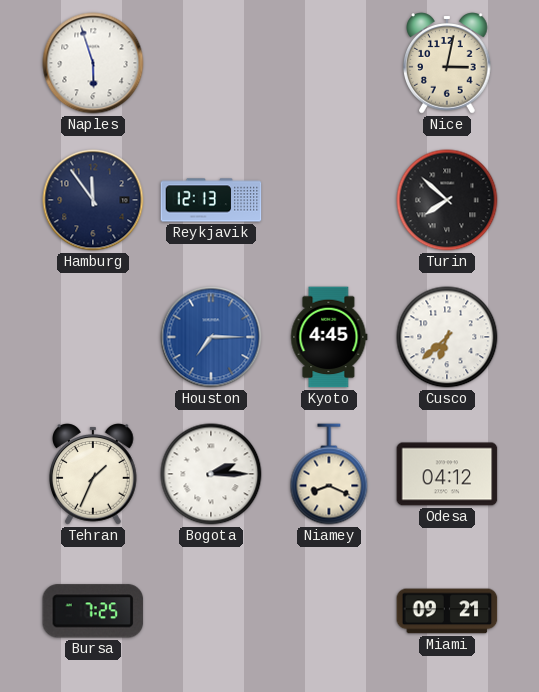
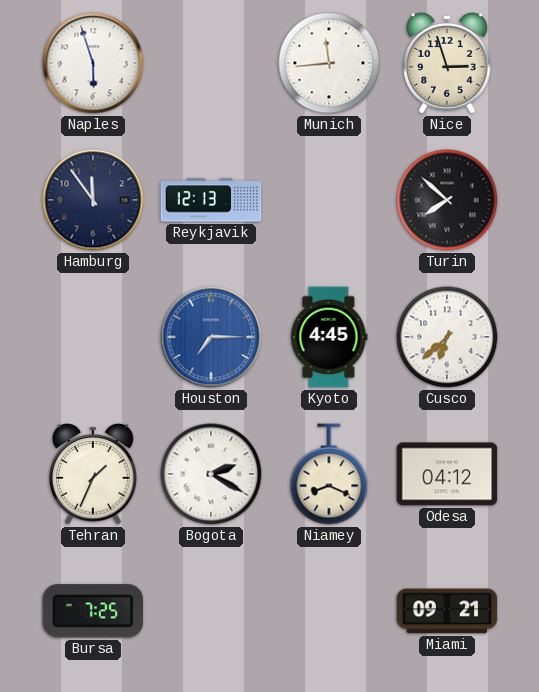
Munich: none -> 11:44 (329, 63)
Nice: 3:02 -> 2:57 (448, 63)
Bogota: 2:15 -> 2:20 (211, 474)
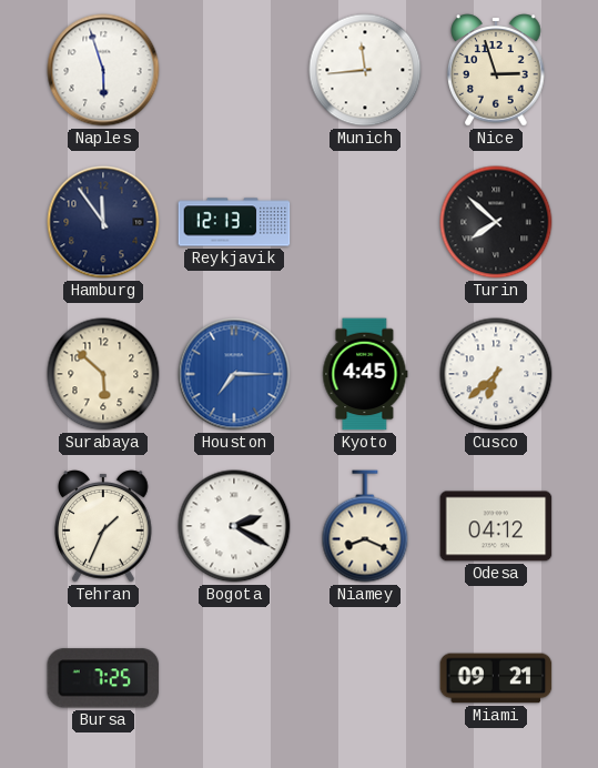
Surabaya: none -> 5:52 (103, 374)
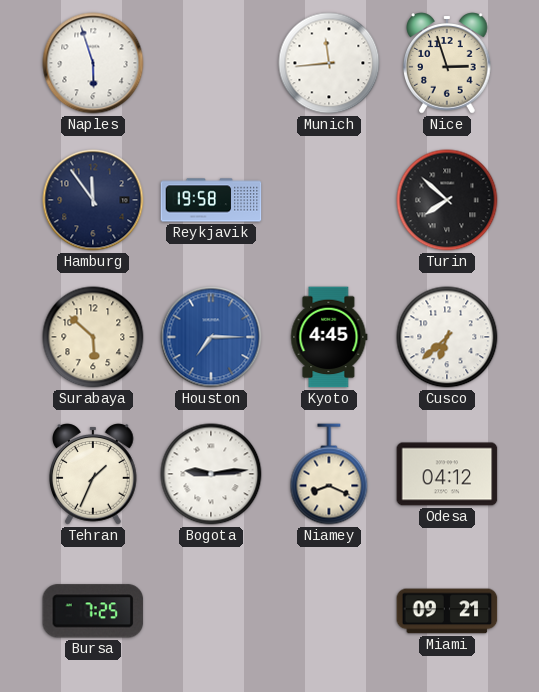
Reykjavik: 12:13 -> 19:58 (211, 200)
Bogota: 2:20 -> 9:14 (211, 474)
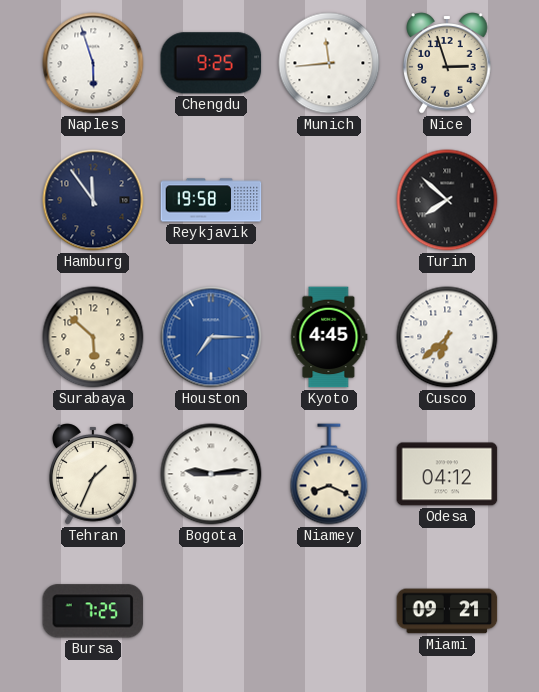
Chengdu: none -> 9:25 (211, 63)
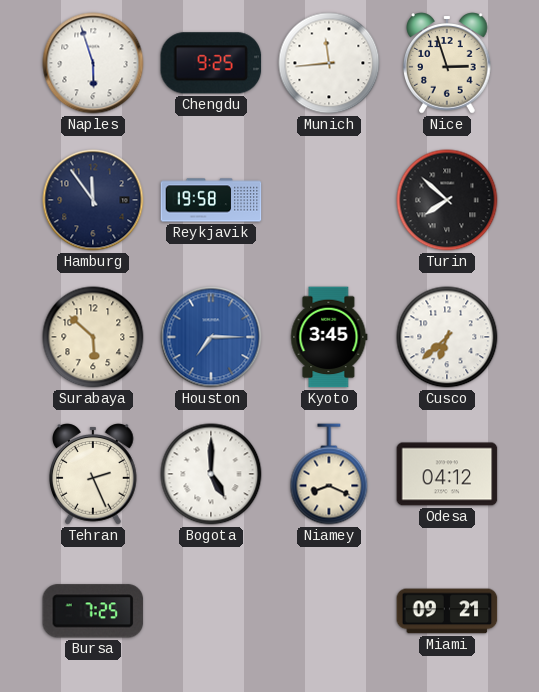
Kyoto: 4:45 -> 3:45 (329, 337)
Tehran: 1:34 -> 2:26 (94, 474)
Bogota: 9:14 -> 5:00 (211, 474)
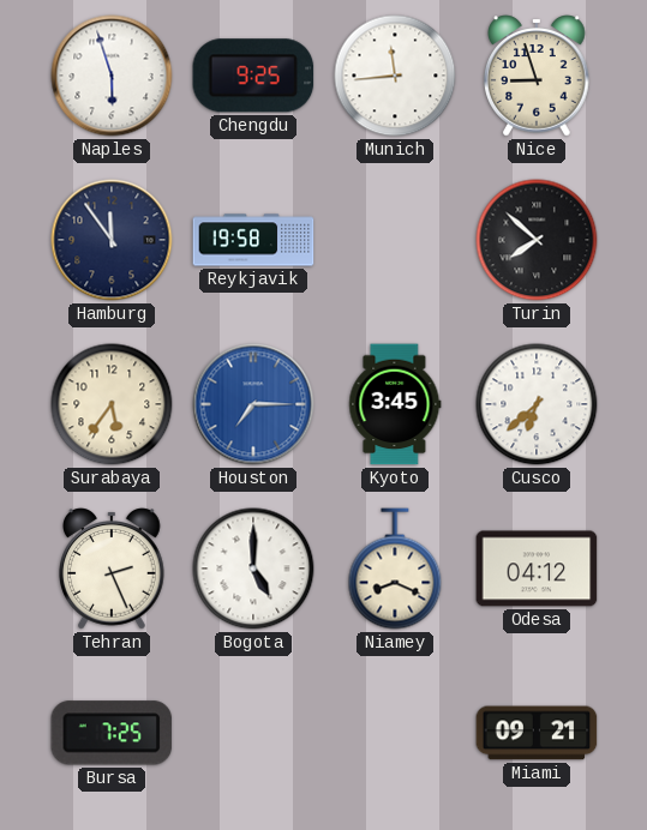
Nice: 2:57 -> 8:57 (538, 76)
Surabaya: 5:52 -> 5:36 (112, 404)
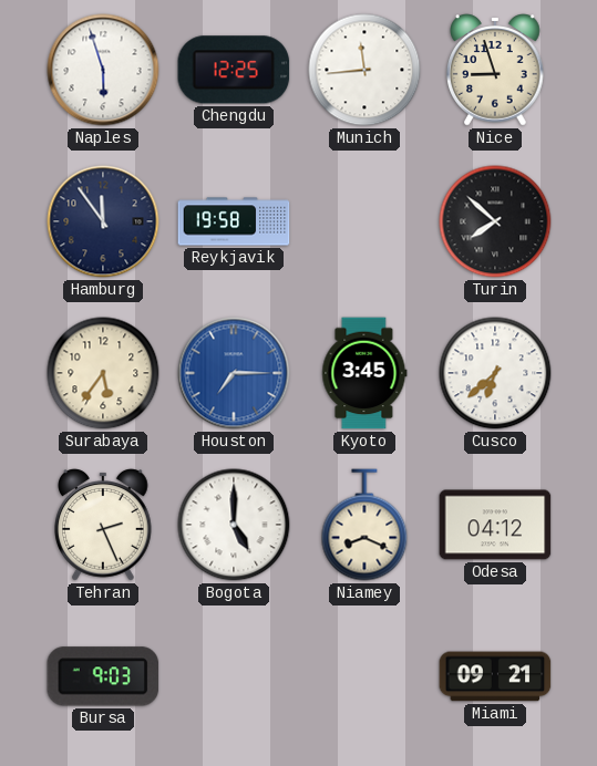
Chengdu: 9:25 -> 12:25 (234, 70)
Bursa: 7:25 -> 9:03 (103, 676)
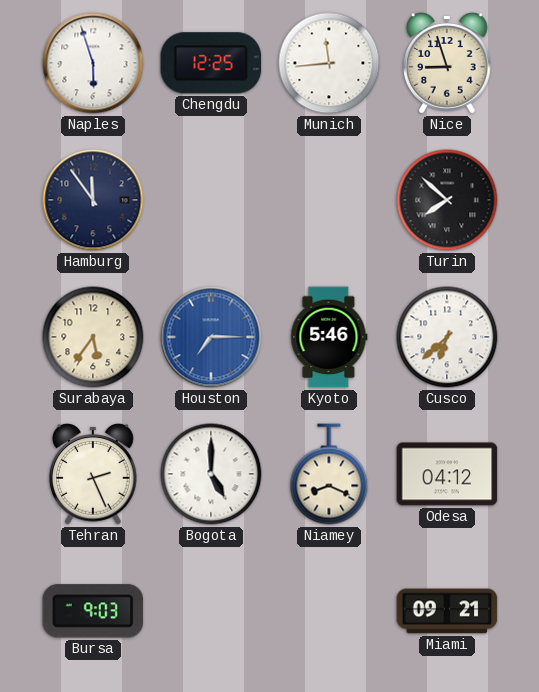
Reykjavik: 19:58 -> none (234, 221)
Kyoto: 3:45 -> 5:46 (329, 337)
